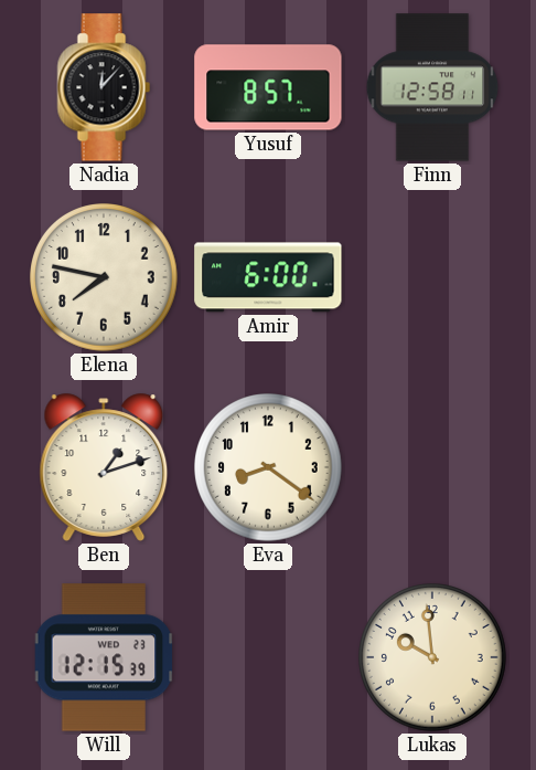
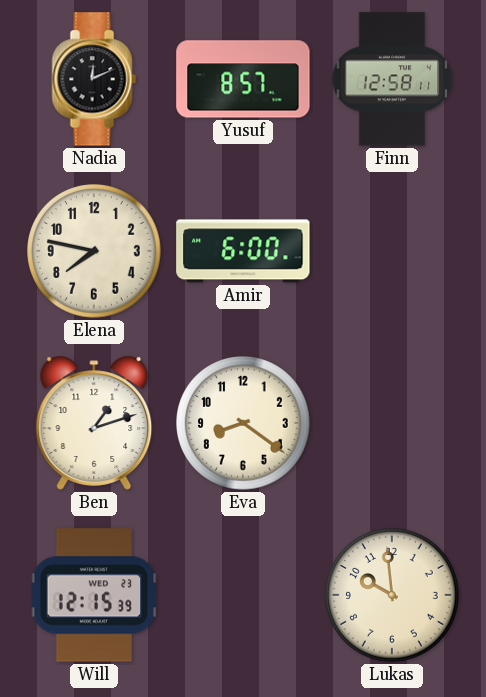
Nadia: 12:07 -> 12:11 (94, 79)
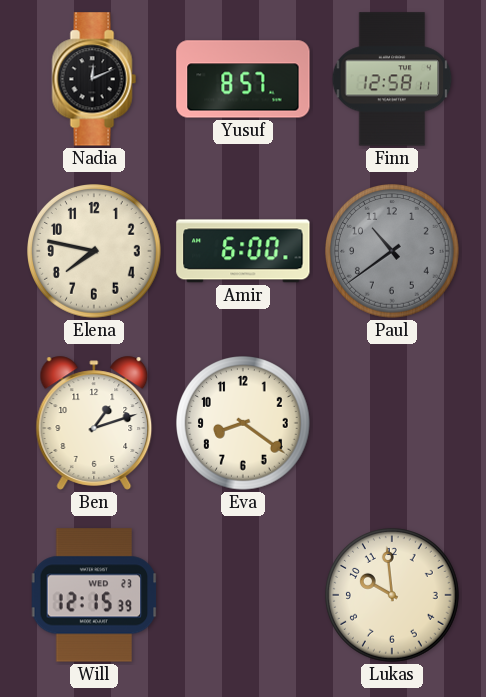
Paul: none -> 10:39 (393, 252)
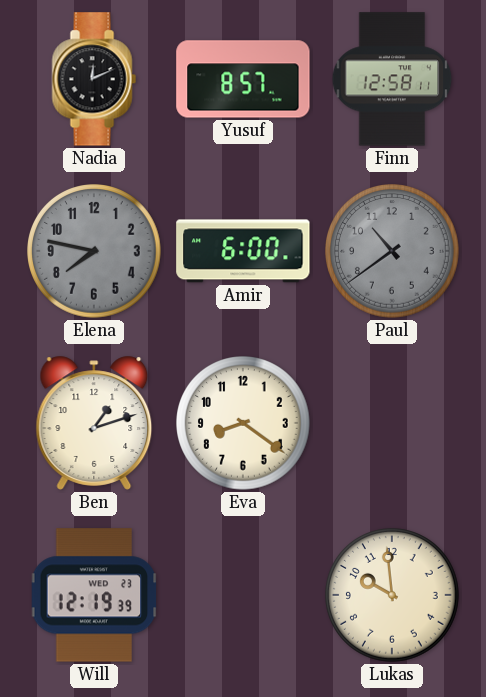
Elena dial: cream -> grey (95, 252)
Will: 12:15 -> 12:19 (94, 595)
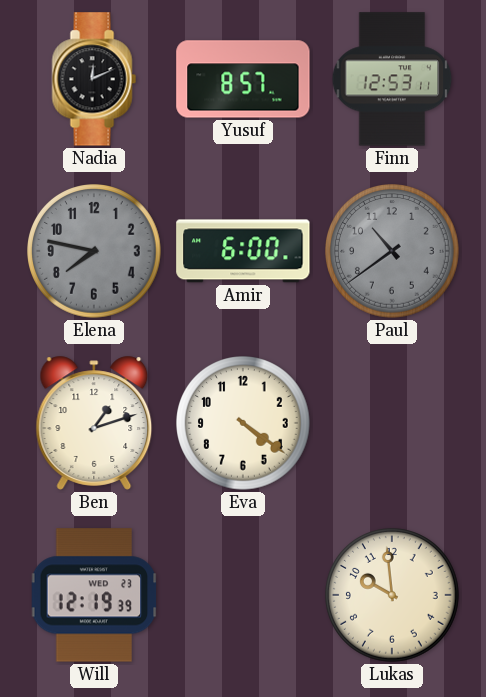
Finn: 12:58 -> 12:53 (392, 79)
Eva: 8:21 -> 4:21 (244, 424)
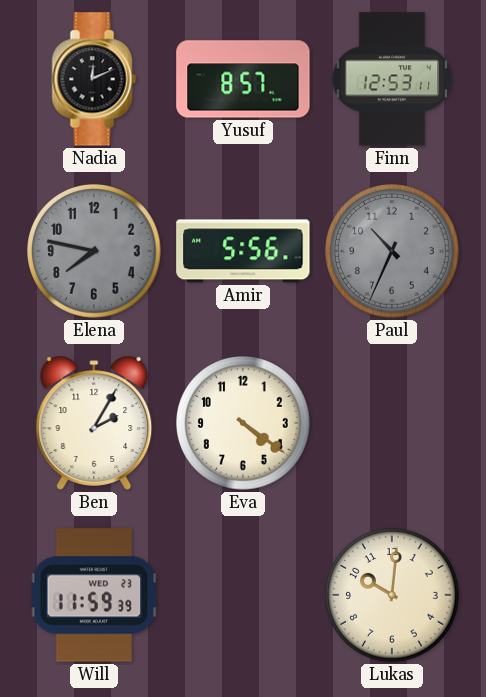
Amir: 6:00 -> 5:56 (243, 251)
Paul: 10:39 -> 10:34 (393, 252)
Ben: 1:12 -> 2:05 (94, 423)
Will: 12:19 -> 11:59 (94, 595)
Lukas: 9:59 -> 10:01 (393, 596)
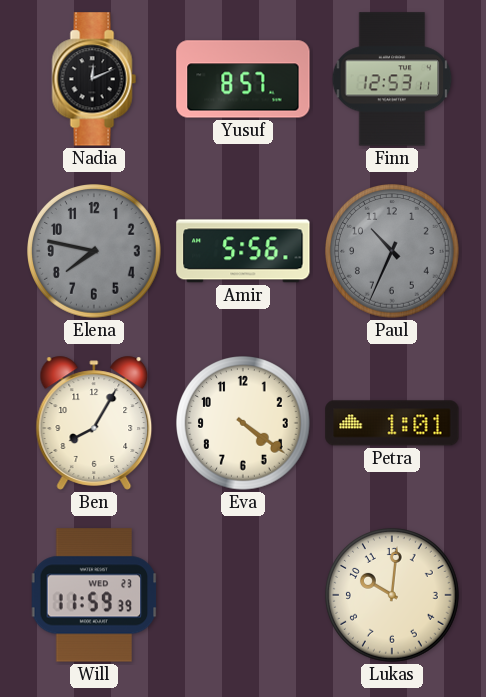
Ben: 2:05 -> 8:05 (94, 423)
Petra: none -> 1:01 (392, 423)
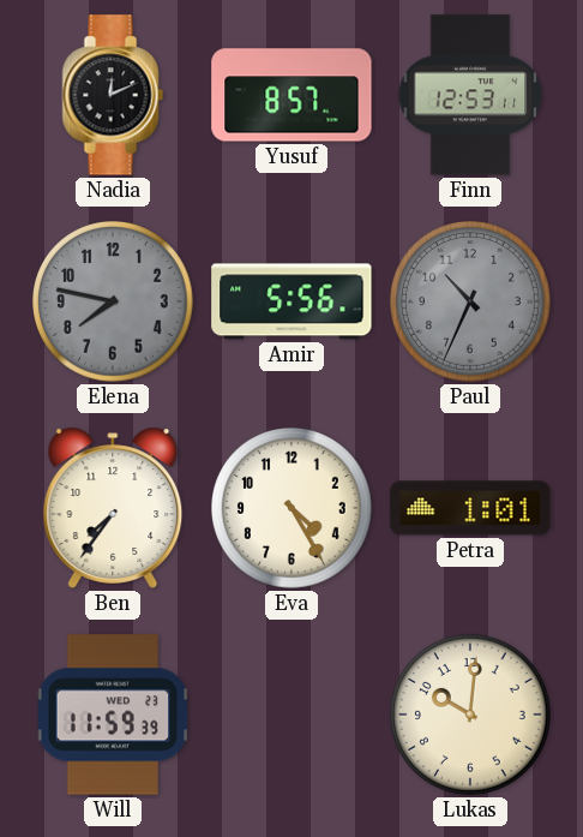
Ben: 8:05 -> 7:36 (113, 508)
Eva: 4:21 -> 4:25 (293, 509)
